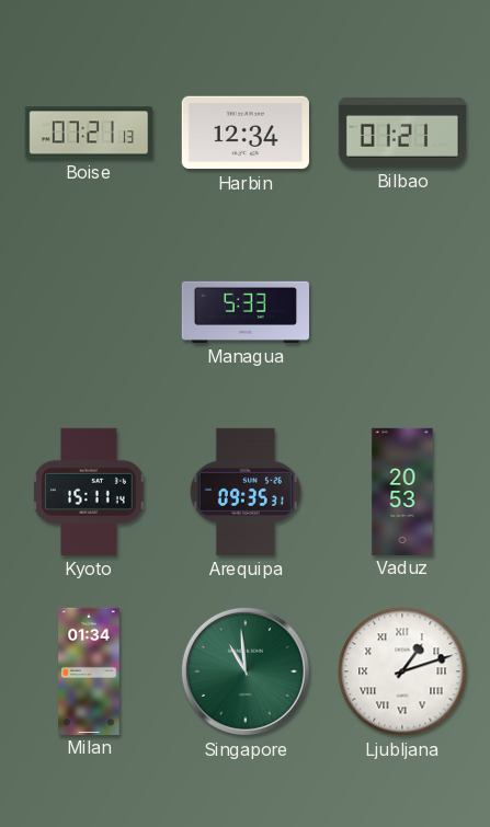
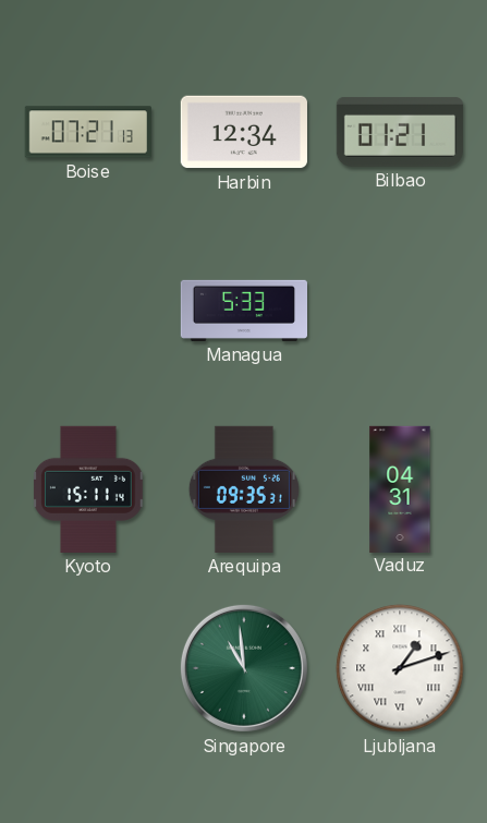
Vaduz: 20:53 -> 04:31 (400, 488)
Milan: 01:34 -> none (89, 670)
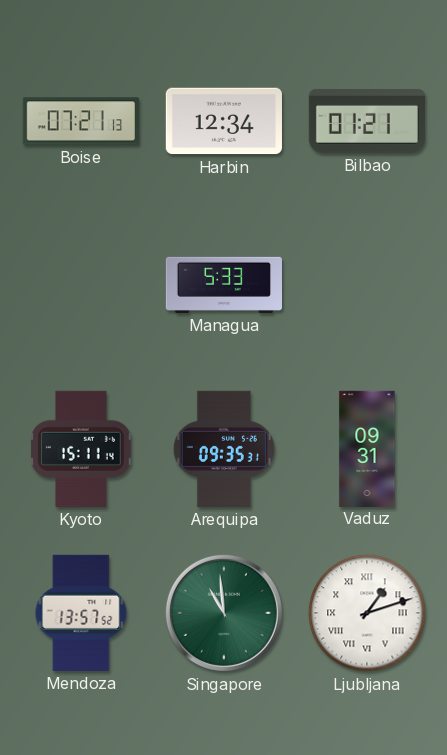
Vaduz: 04:31 -> 09:31 (367, 448)
Mendoza: none -> 13:57 (81, 613)
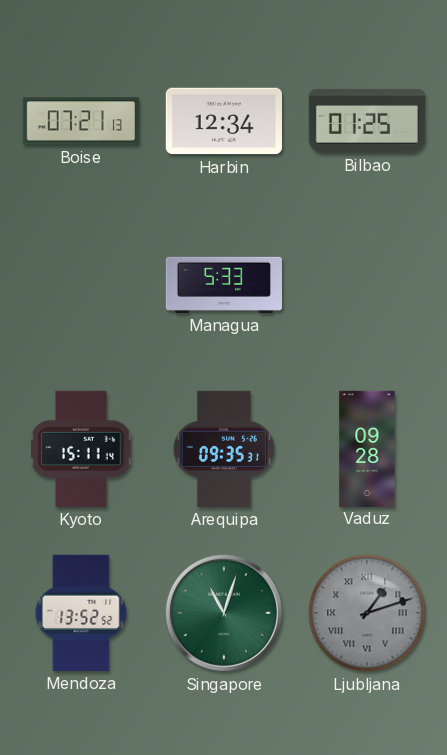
Bilbao: 01:21 -> 01:25 (367, 121)
Vaduz: 09:31 -> 09:28 (367, 448)
Mendoza: 13:57 -> 13:52 (81, 613)
Singapore: 10:59 -> 11:03 (224, 613)
Ljubljana dial: white -> grey (367, 613)
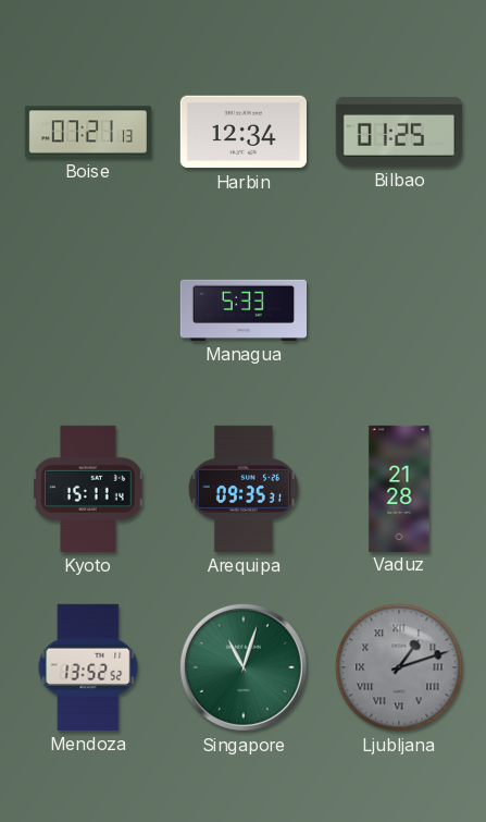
Vaduz: 09:28 -> 21:28 (399, 488)
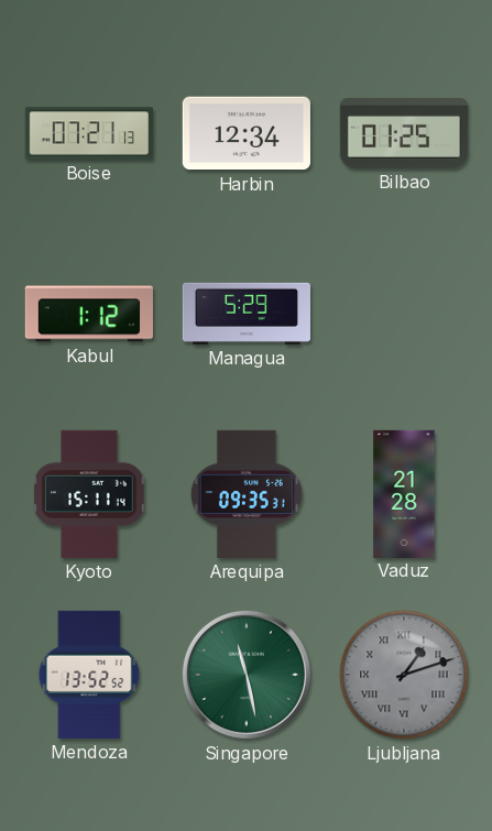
Kabul: none -> 1:12 (89, 314)
Managua: 5:33 -> 5:29 (245, 314)
Singapore: 11:03 -> 11:28 (247, 675)
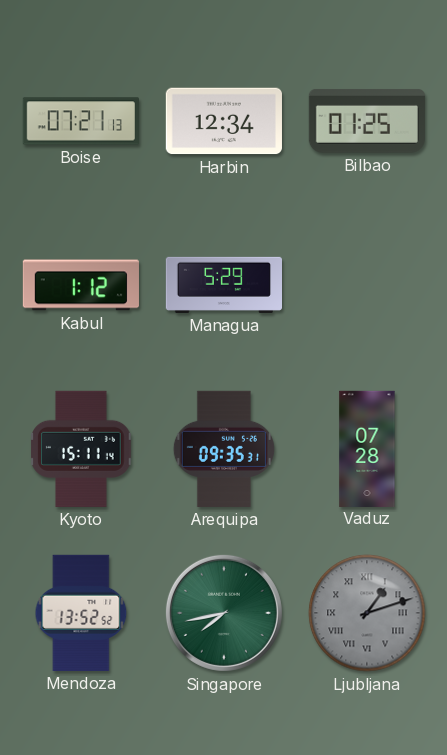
Vaduz: 21:28 -> 07:28 (367, 448)
Singapore: 11:28 -> 7:43 (224, 613)
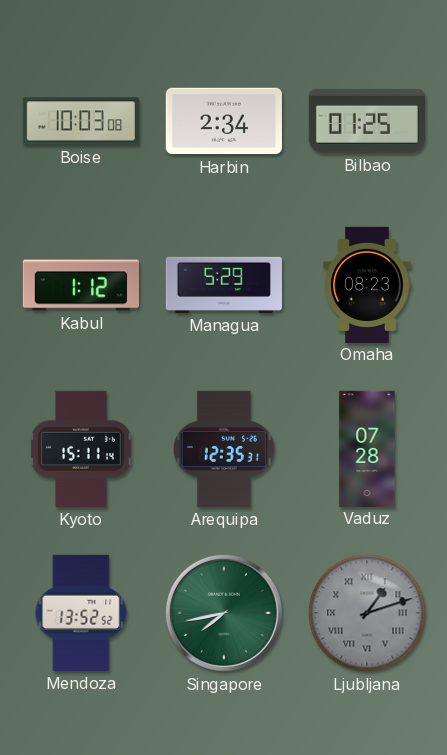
Boise: 07:21 -> 10:03 (81, 121)
Harbin: 12:34 -> 2:34 (224, 121)
Omaha: none -> 08:23 (367, 284)
Arequipa: 09:35 -> 12:35 (224, 449)
